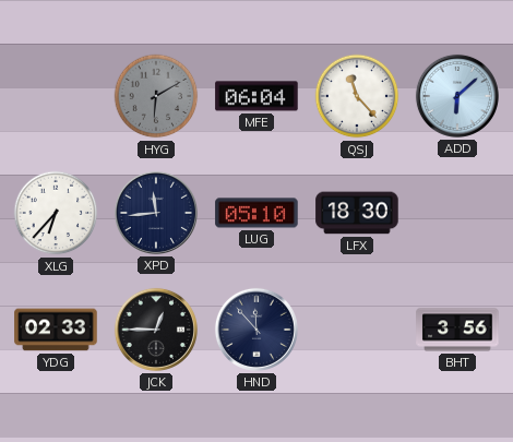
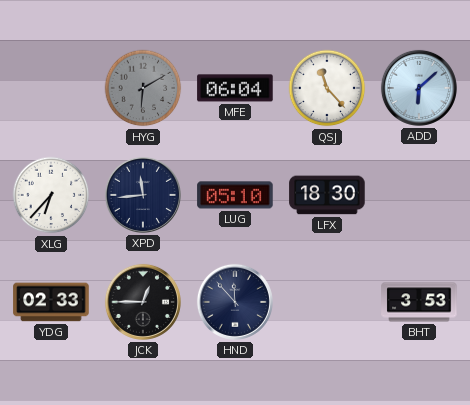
BHT: 3:56 -> 3:53 (419, 302)
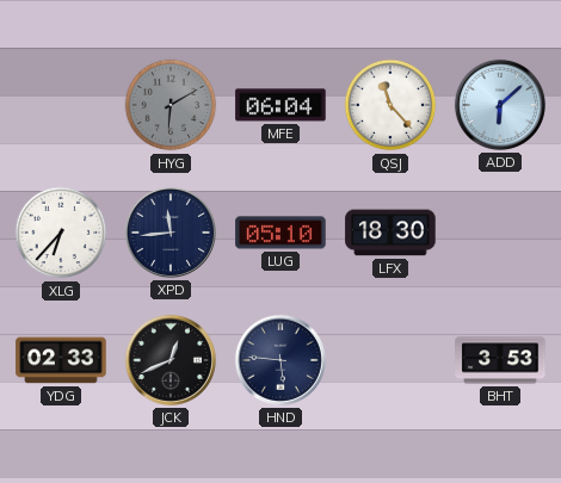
JCK: 12:45 -> 12:41 (171, 360)
HND: 11:53 -> 5:46 (280, 360)
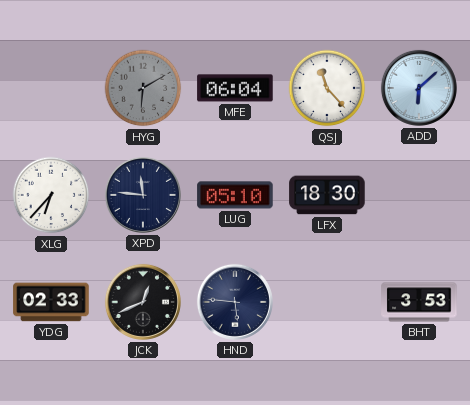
XPD: 11:44 -> 11:46 (143, 195)
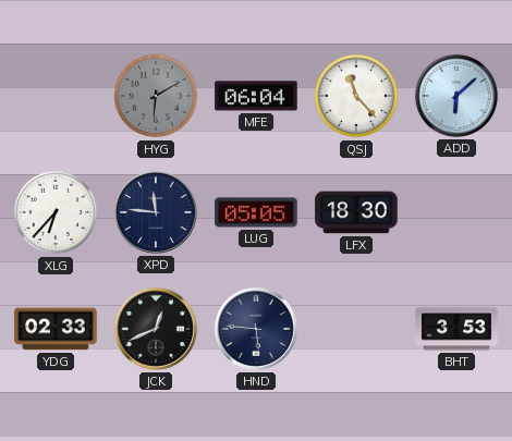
LUG: 05:10 -> 05:05 (256, 212)
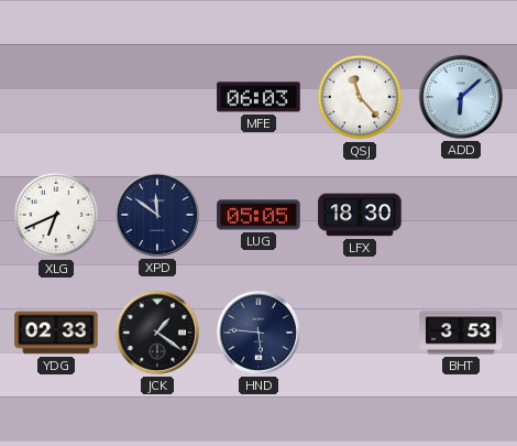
HYG: 6:10 -> none (156, 96)
MFE: 06:04 -> 06:03 (258, 97)
XLG: 6:37 -> 6:41 (56, 215)
XPD: 11:46 -> 11:51 (157, 215)
JCK: 12:41 -> 1:21 (157, 333)
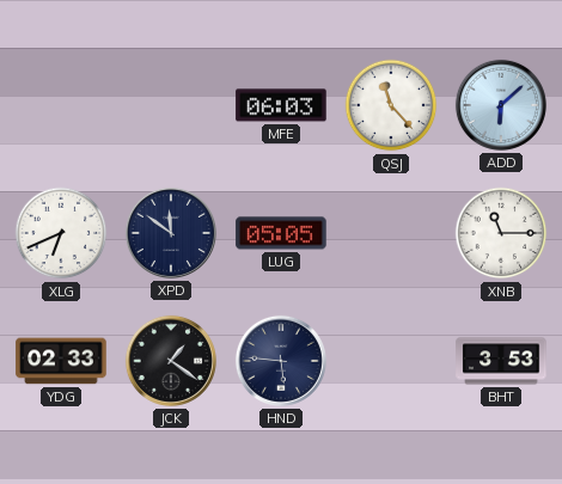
LFX: 18:30 -> none (360, 215)
XNB: none -> 11:15 (501, 233)
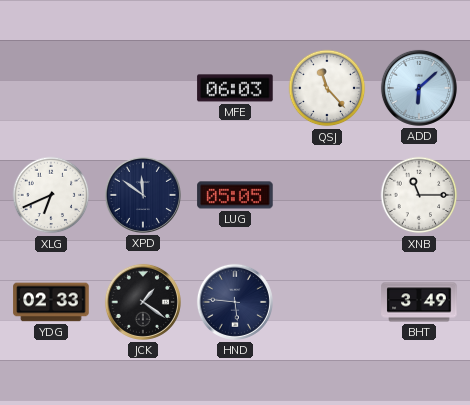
BHT: 3:53 -> 3:49 (419, 302)
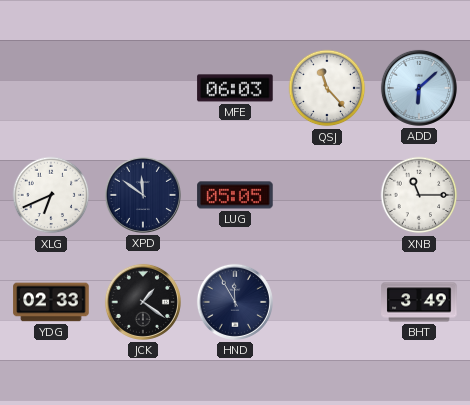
HND: 5:46 -> 11:55 (235, 302)
